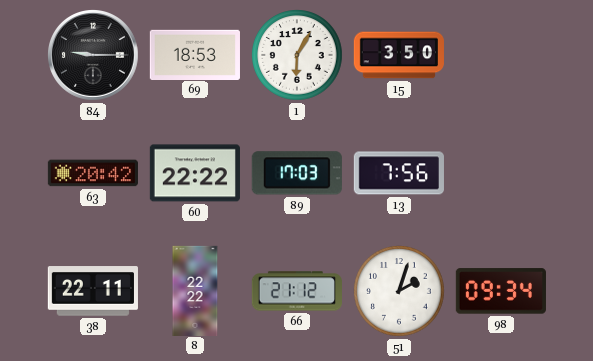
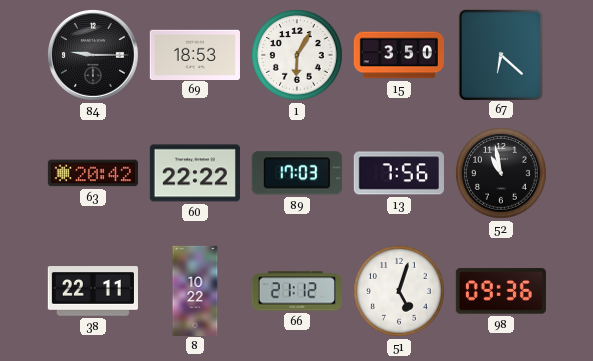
67: none -> 6:22 (501, 54)
52: none -> 10:58 (501, 173)
8: 22:22 -> 10:22 (195, 290)
51: 2:03 -> 5:03 (399, 291)
98: 09:34 -> 09:36 (501, 291)
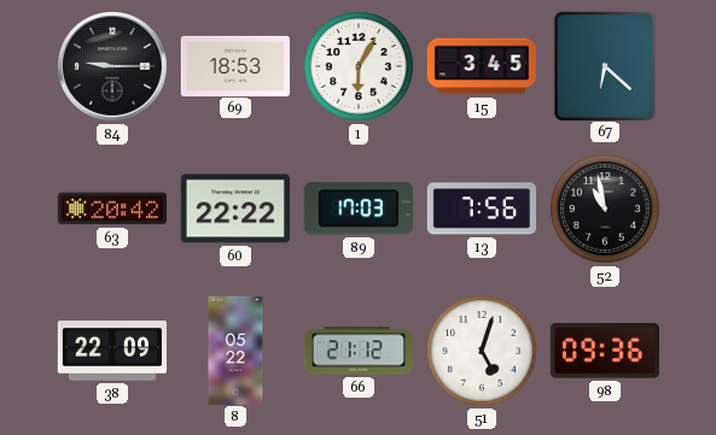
15: 3:50 -> 3:45 (482, 66)
38: 22:11 -> 22:09 (112, 351)
8: 10:22 -> 05:22 (235, 349)
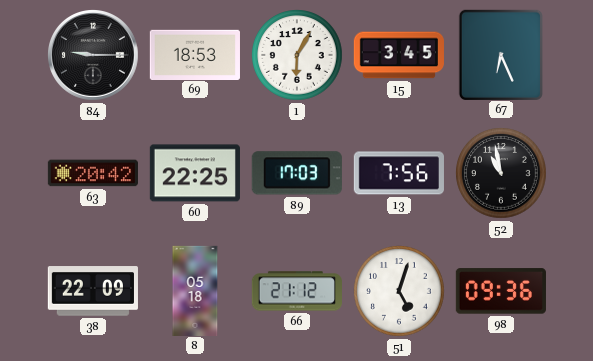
67: 6:22 -> 6:26 (501, 54)
60: 22:22 -> 22:25 (195, 173)
8: 05:22 -> 05:18 (195, 290)
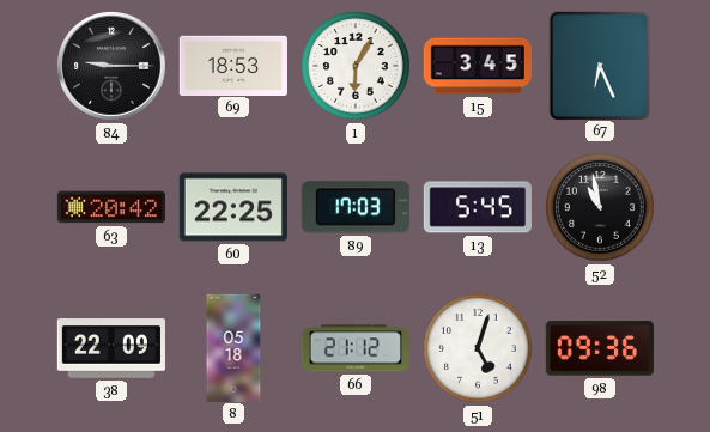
13: 7:56 -> 5:45 (478, 207)
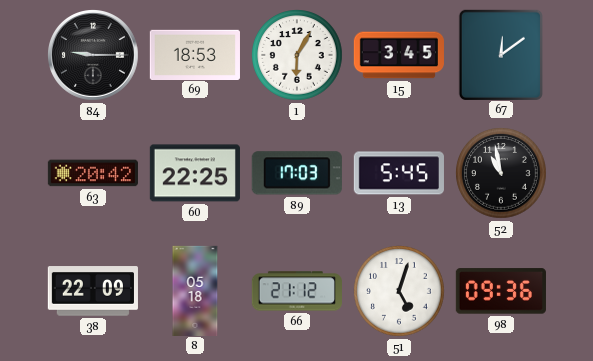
67: 6:26 -> 12:09 (501, 54)
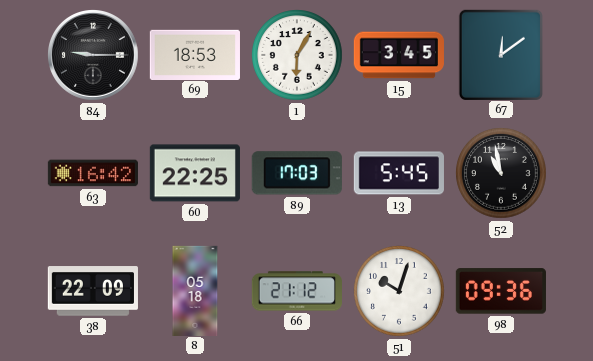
63: 20:42 -> 16:42 (92, 173)
51: 5:03 -> 10:03 (399, 291)
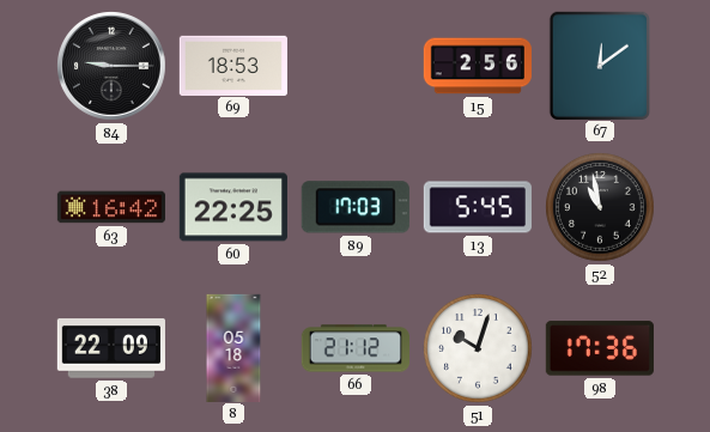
1: 6:05 -> none (297, 55)
15: 3:45 -> 2:56 (478, 66)
98: 09:36 -> 17:36 (600, 348)
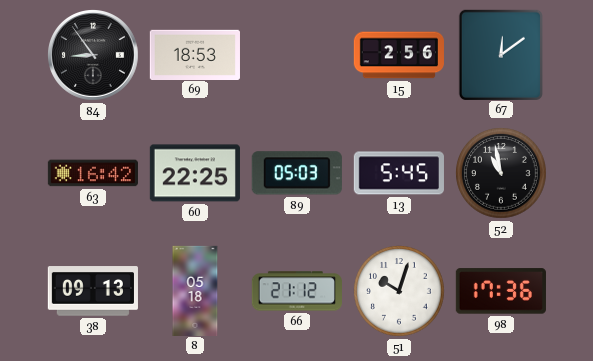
84: 9:15 -> 8:54 (94, 56)
89: 17:03 -> 05:03 (297, 173)
38: 22:09 -> 09:13 (93, 291)
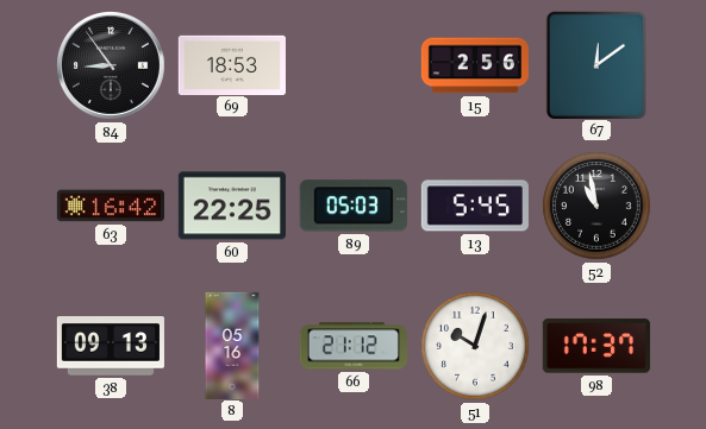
8: 05:18 -> 05:16 (232, 345)
98: 17:36 -> 17:37 (596, 346)
